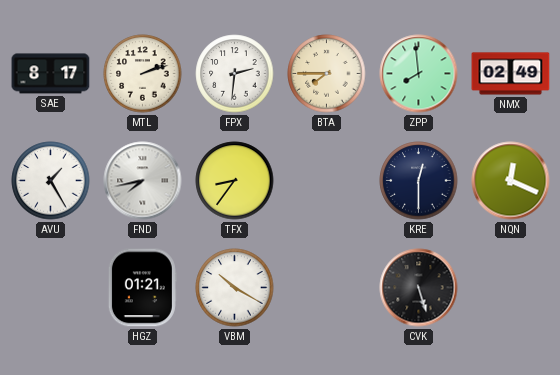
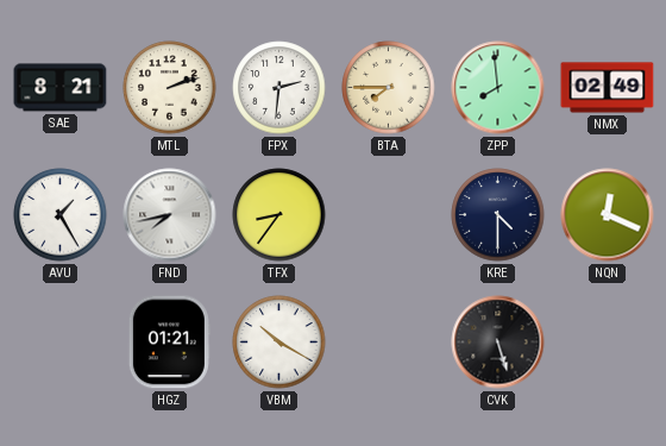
SAE: 8:17 -> 8:21 (61, 88)
KRE: 12:30 -> 4:30 (498, 215)
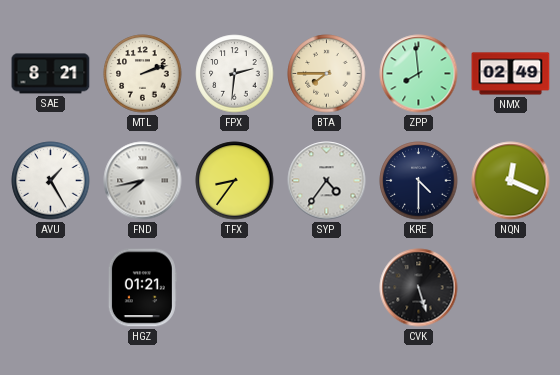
SYP: none -> 4:36 (327, 181)
VBM: 10:20 -> none (279, 343)
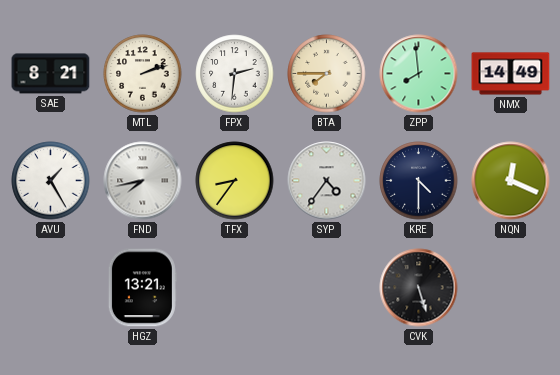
NMX: 02:49 -> 14:49 (511, 74)
HGZ: 01:21 -> 13:21 (142, 288)
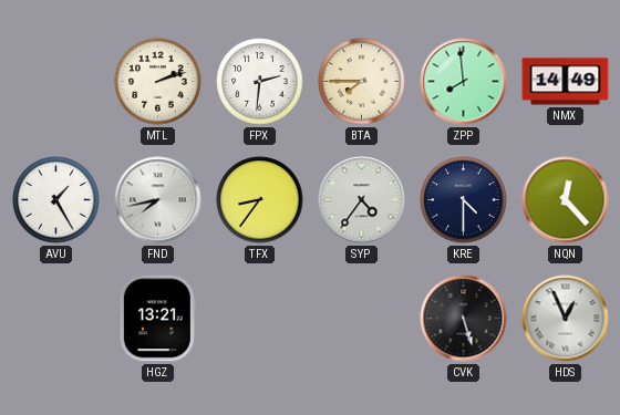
SAE: 8:21 -> none (51, 74)
NQN: 12:19 -> 12:23 (566, 200)
HDS: none -> 12:56 (566, 319)
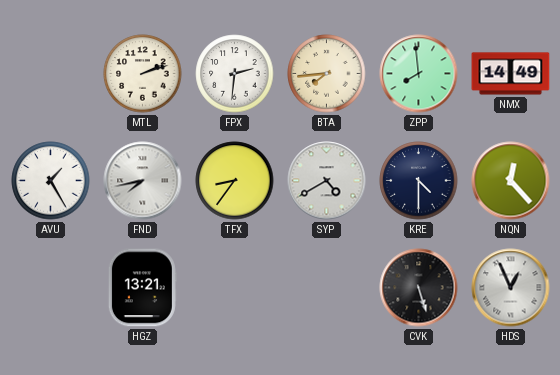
BTA: 7:45 -> 7:44 (327, 74)
SYP: 4:36 -> 4:40 (327, 181)
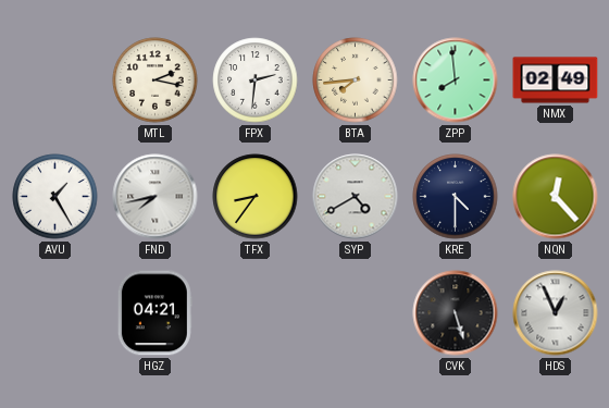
MTL: 2:12 -> 2:17 (156, 81)
NMX: 14:49 -> 02:49 (556, 81)
HGZ: 13:21 -> 04:21 (154, 313)
